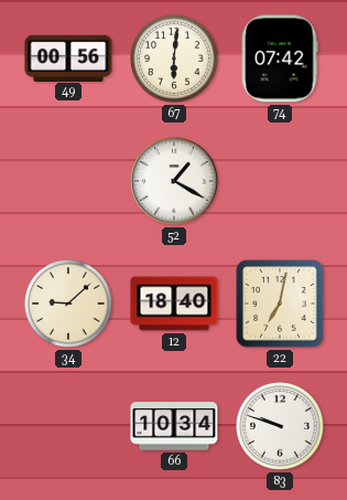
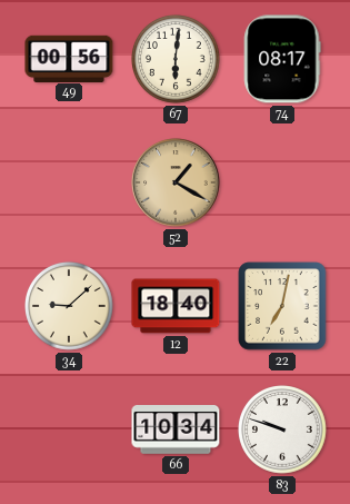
74: 07:42 -> 08:17 (282, 59)
52 dial: white -> champagne (176, 182)
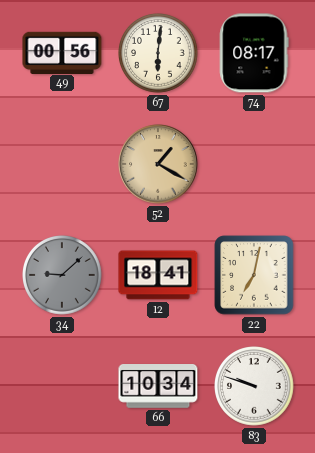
34 dial: cream -> grey (63, 276)
12: 18:40 -> 18:41 (158, 275)
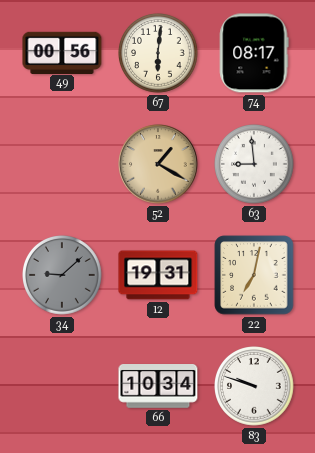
63: none -> 8:59 (255, 165)
12: 18:41 -> 19:31 (158, 275)
